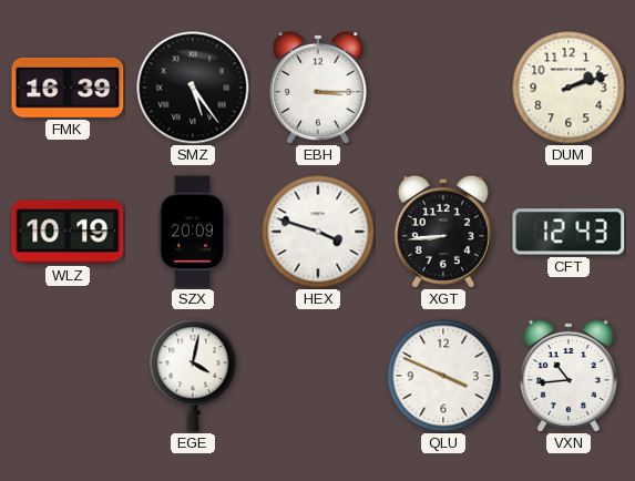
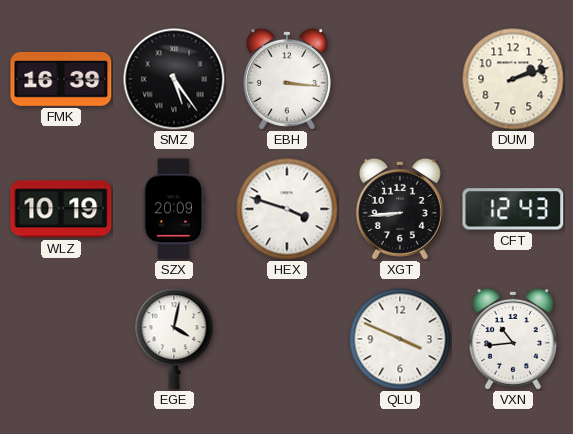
EBH: 3:15 -> 3:16 (287, 79)
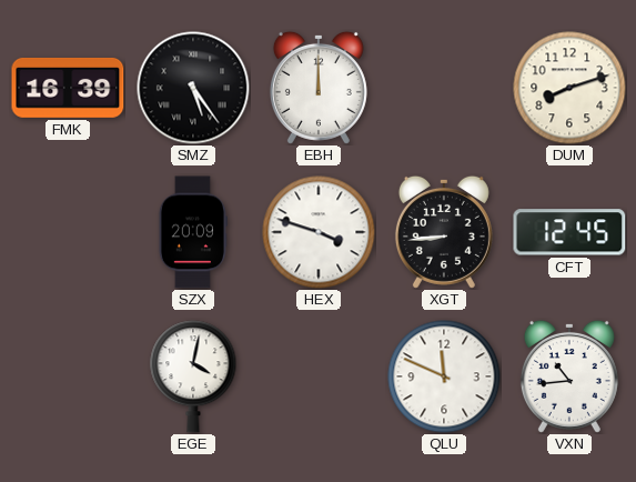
EBH: 3:16 -> 12:00 (319, 88)
DUM: 2:12 -> 8:12 (569, 88)
WLZ: 10:19 -> none (61, 209)
CFT: 12:43 -> 12:45 (569, 232)
QLU: 3:49 -> 11:49 (444, 376)
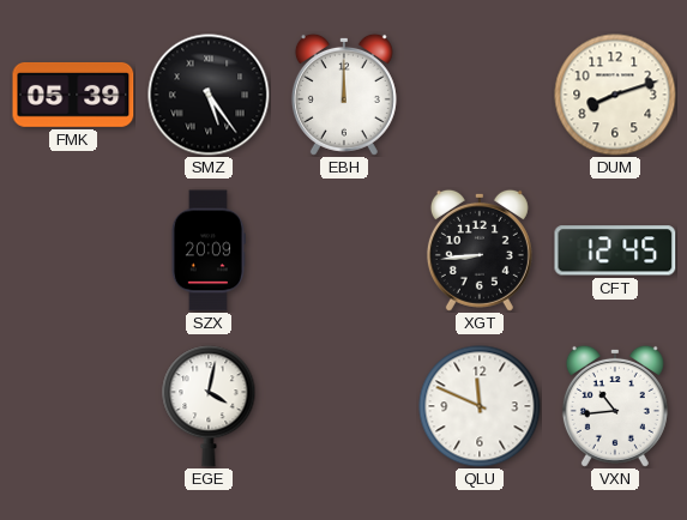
FMK: 16:39 -> 05:39 (73, 95)
HEX: 3:48 -> none (319, 232)
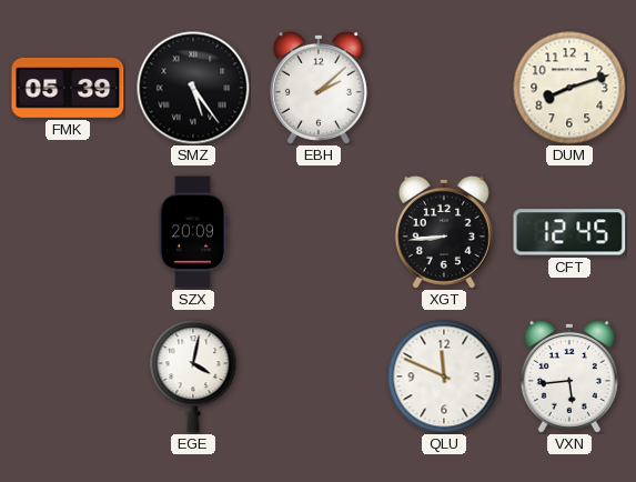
EBH: 12:00 -> 2:08 (319, 88)
VXN: 10:44 -> 5:44 (569, 376)
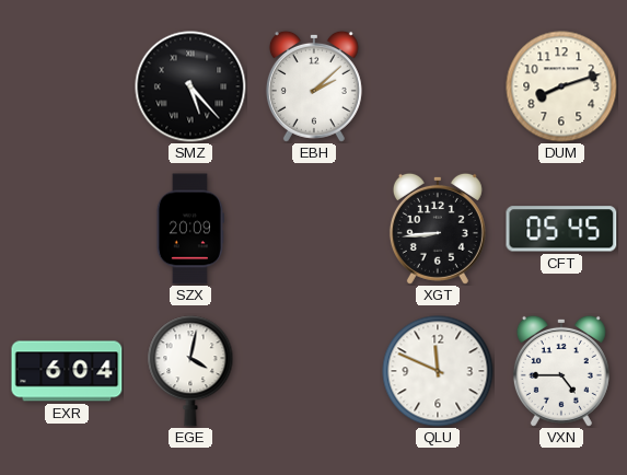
FMK: 05:39 -> none (68, 88)
SMZ: 5:24 -> 5:23 (190, 86)
CFT: 12:45 -> 05:45 (561, 229)
EXR: none -> 6:04 (67, 371)
VXN: 5:44 -> 4:45 (561, 371)
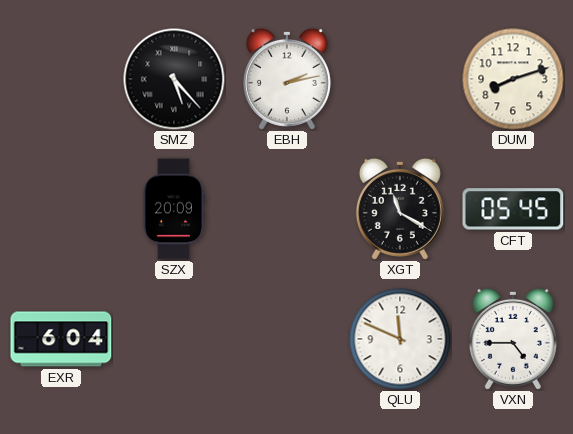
EBH: 2:08 -> 2:13 (287, 79)
XGT: 8:44 -> 11:20 (400, 209)
EGE: 4:02 -> none (190, 371)
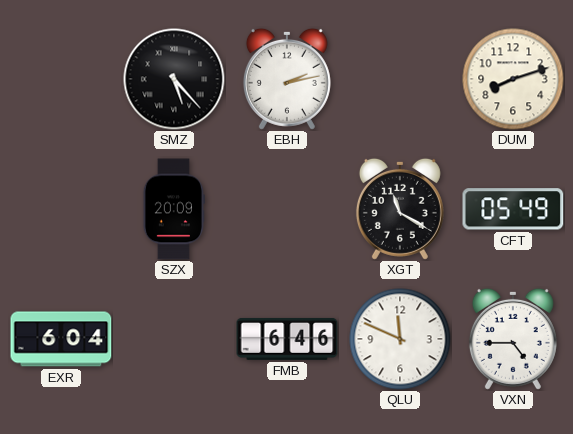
CFT: 05:45 -> 05:49 (513, 209)
FMB: none -> 6:46 (287, 339)
